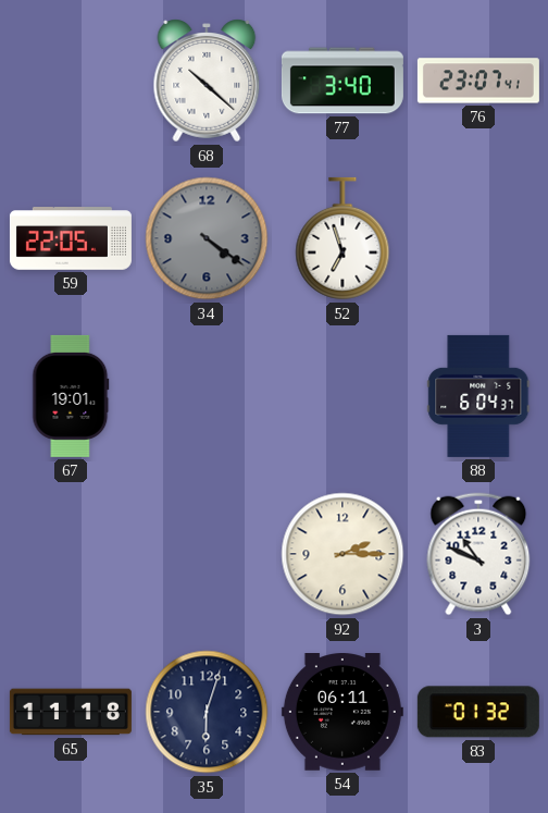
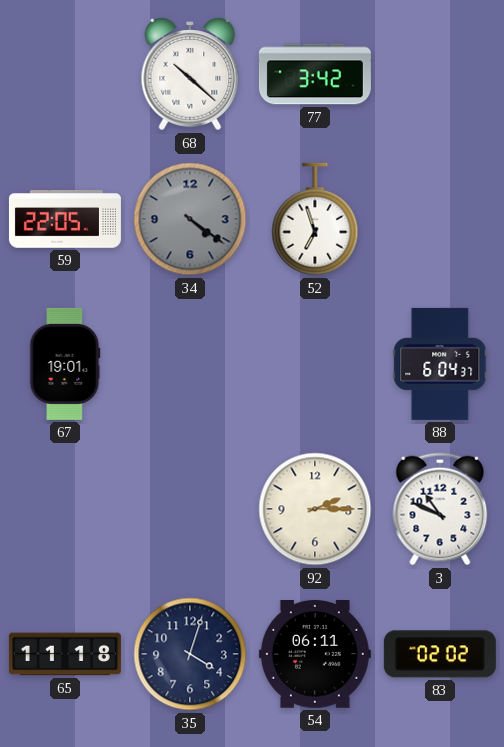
77: 3:40 -> 3:42 (315, 74)
76: 23:07 -> none (478, 81)
35: 6:03 -> 4:03 (190, 654)
83: 01:32 -> 02:02 (440, 654)
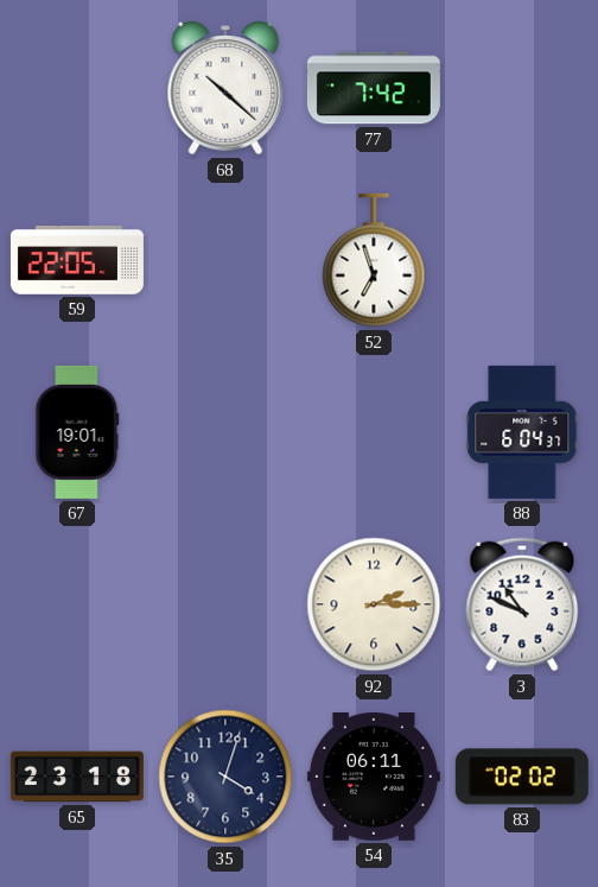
77: 3:42 -> 7:42 (374, 88)
34: 4:21 -> none (190, 219)
65: 11:18 -> 23:18 (77, 777)
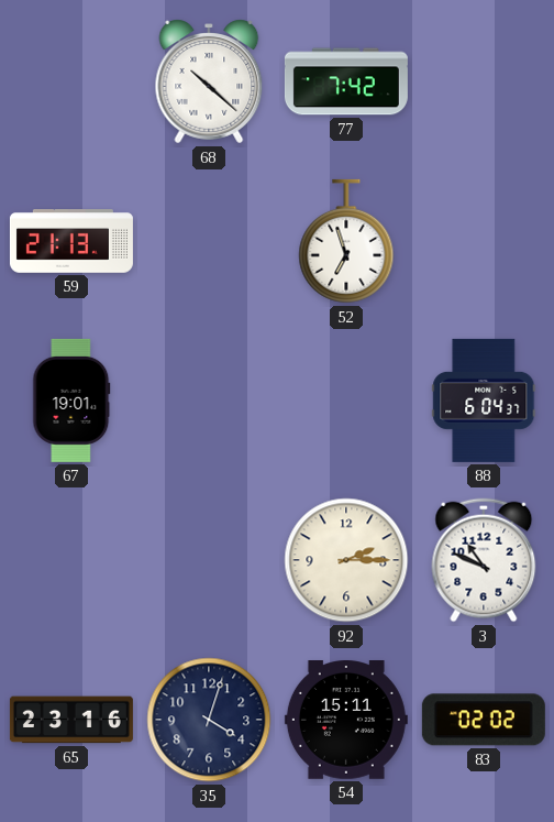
59: 22:05 -> 21:13 (71, 241)
65: 23:18 -> 23:16 (71, 720)
54: 06:11 -> 15:11 (346, 721)
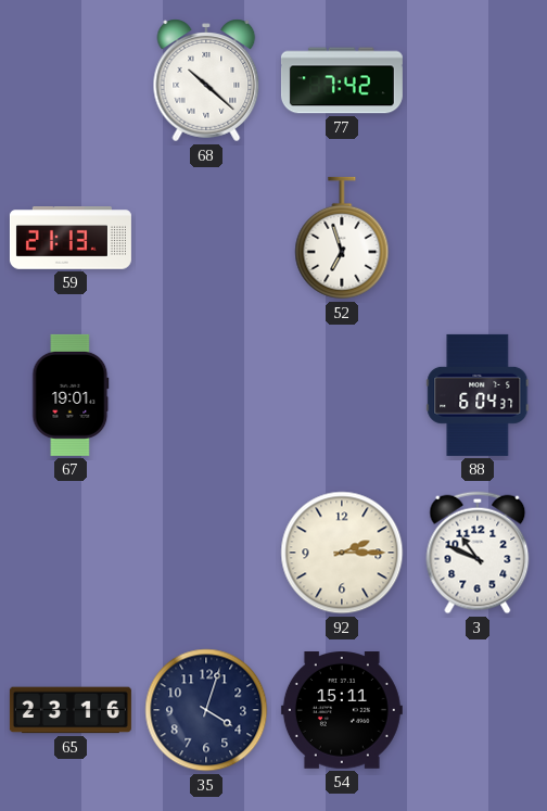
83: 02:02 -> none (484, 720)
